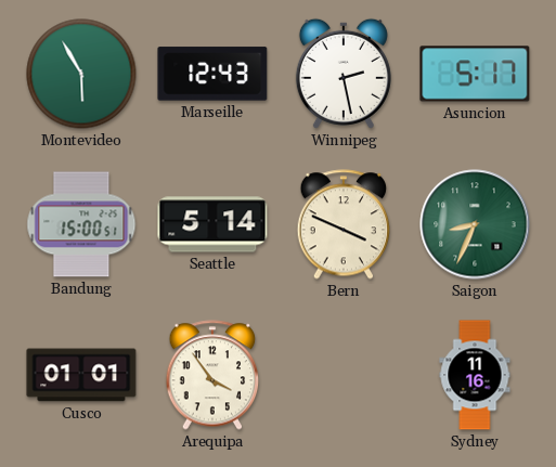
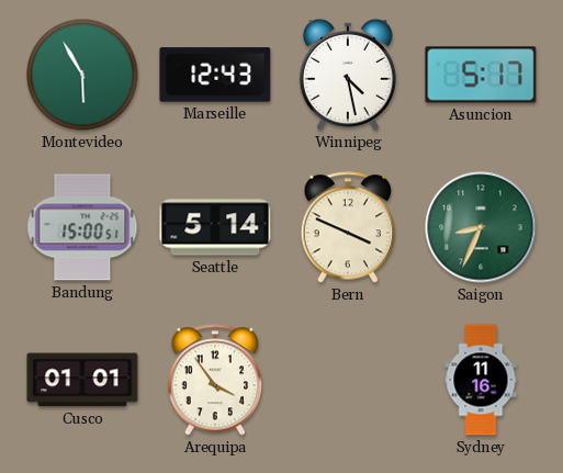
Winnipeg: 2:28 -> 4:28 (348, 75)
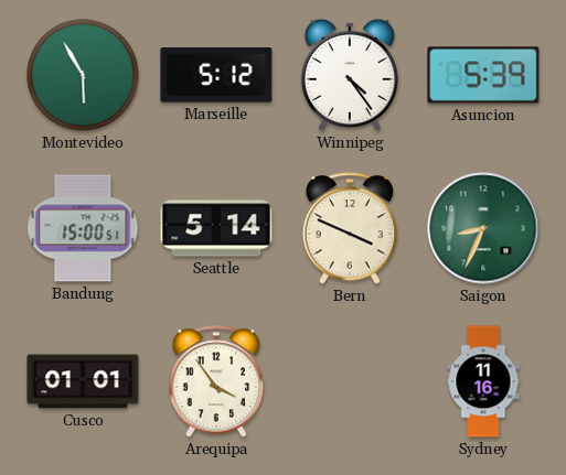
Marseille: 12:43 -> 5:12 (216, 75)
Winnipeg: 4:28 -> 4:24 (350, 75)
Asuncion: 5:17 -> 5:39 (483, 75)
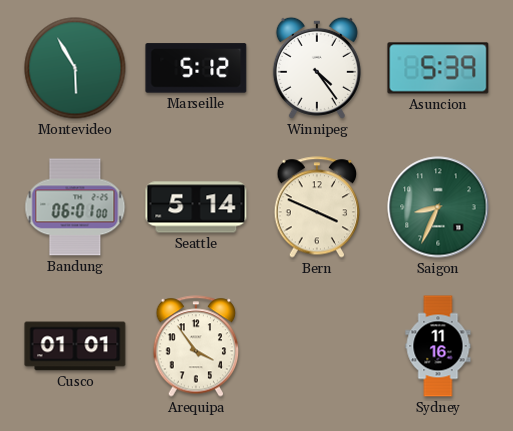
Bandung: 15:00 -> 06:01 (75, 207)
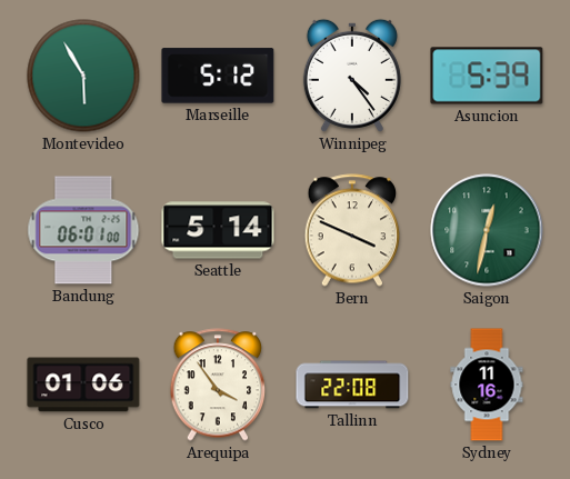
Saigon: 8:34 -> 12:32 (487, 230)
Cusco: 01:01 -> 01:06 (83, 385)
Tallinn: none -> 22:08 (352, 385)
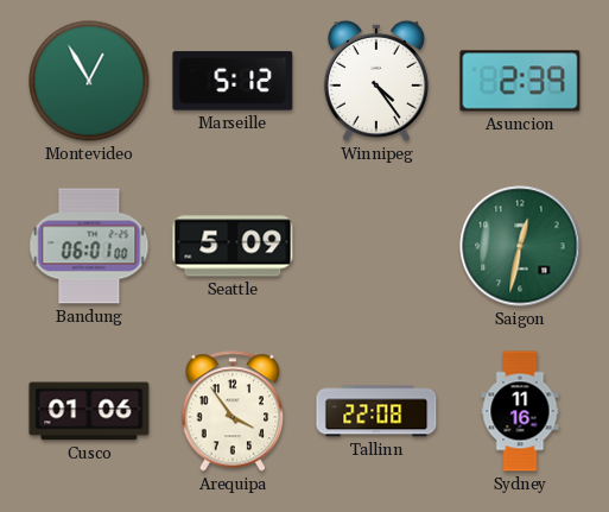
Montevideo: 5:55 -> 12:55 (89, 81)
Asuncion: 5:39 -> 2:39 (520, 81)
Seattle: 5:14 -> 5:09 (233, 246)
Bern: 3:49 -> none (352, 230)
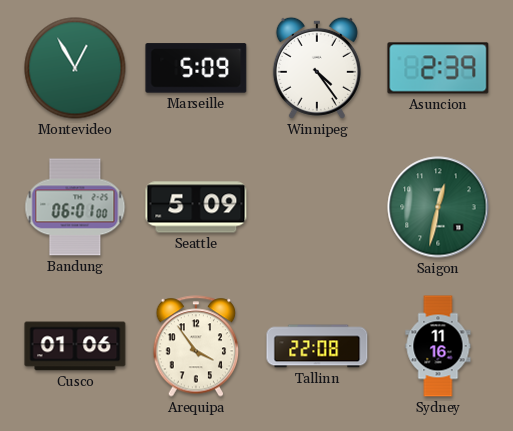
Marseille: 5:12 -> 5:09 (196, 68)
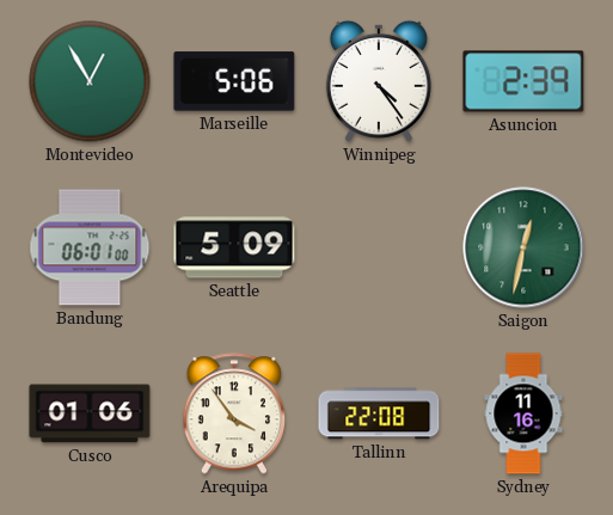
Marseille: 5:09 -> 5:06 (234, 81)
